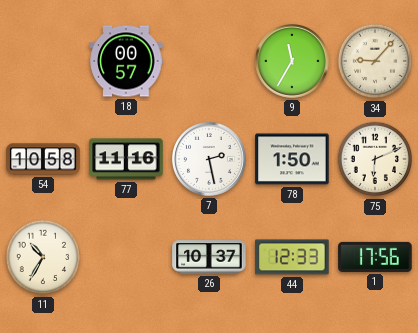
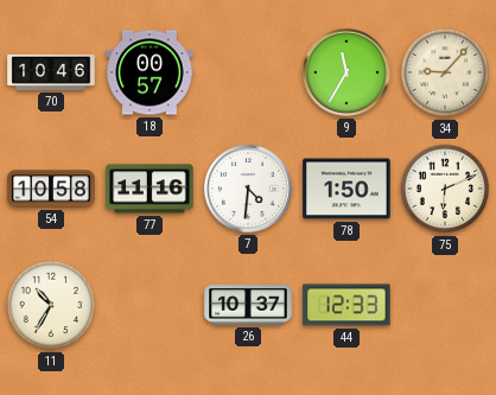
70: none -> 10:46 (51, 72)
7: 2:28 -> 4:31 (248, 189)
1: 17:56 -> none (375, 257)
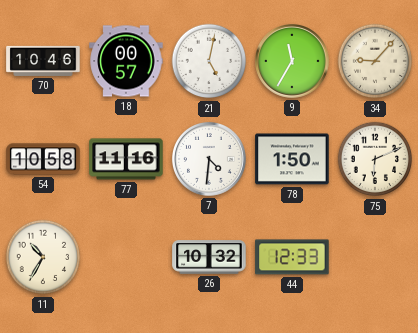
21: none -> 5:02 (209, 61)
26: 10:37 -> 10:32 (209, 257)
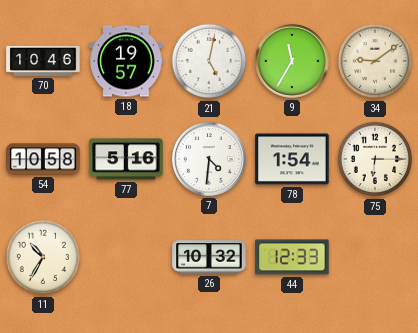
18: 00:57 -> 19:57 (126, 61)
34: 9:07 -> 9:09 (375, 61)
77: 11:16 -> 5:16 (126, 159)
78: 1:50 -> 1:54 (292, 159)
75: 6:11 -> 6:15 (375, 159)
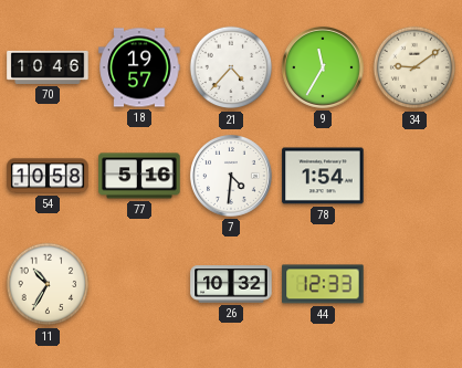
21: 5:02 -> 4:37 (231, 67)
75: 6:15 -> none (375, 159)
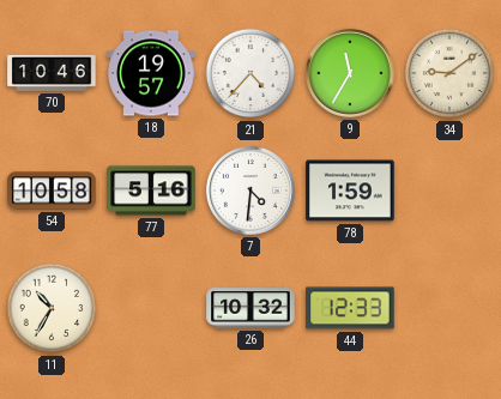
78: 1:54 -> 1:59 (350, 191)
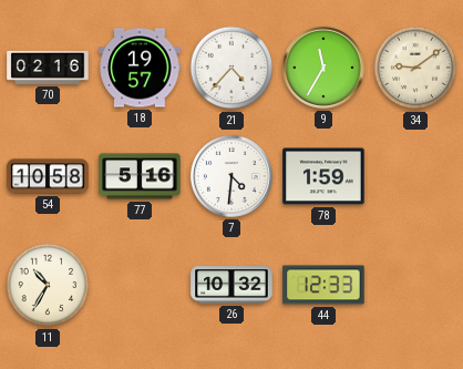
70: 10:46 -> 02:16 (48, 68)
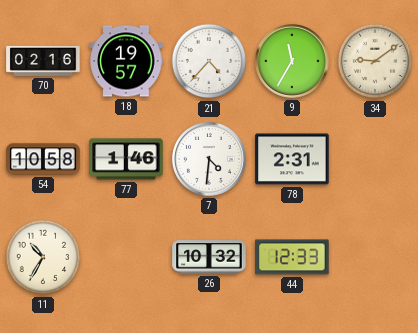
77: 5:16 -> 1:46 (126, 159)
78: 1:59 -> 2:31 (292, 159)
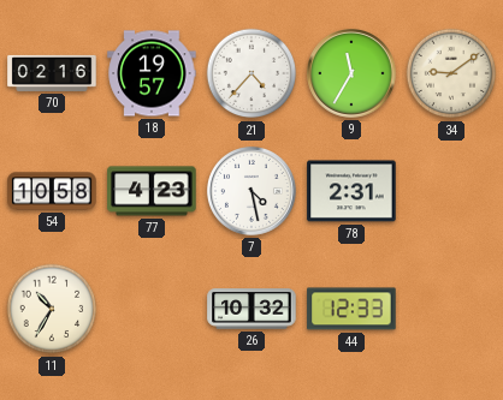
77: 1:46 -> 4:23 (152, 191)
7: 4:31 -> 4:28 (251, 191)
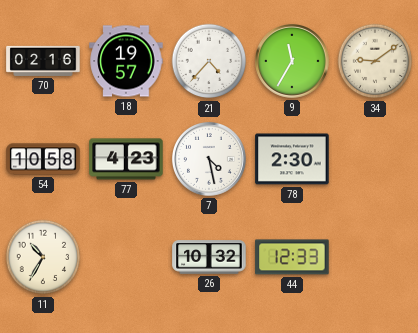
78: 2:31 -> 2:30 (292, 159)
